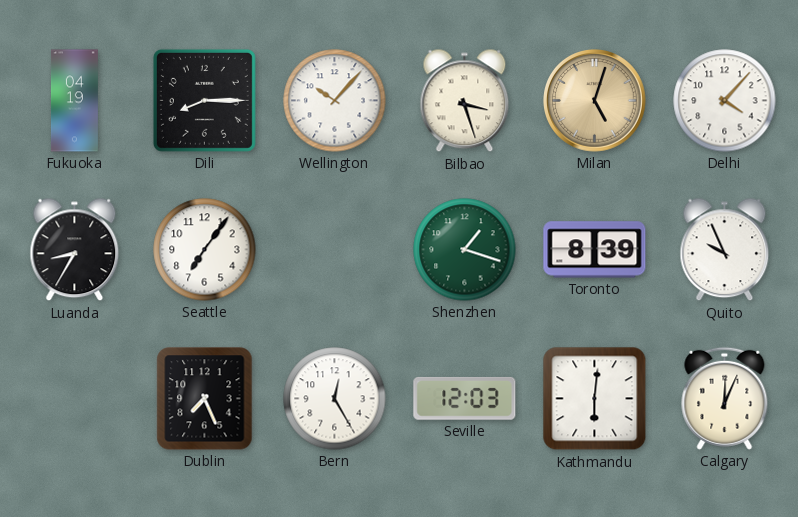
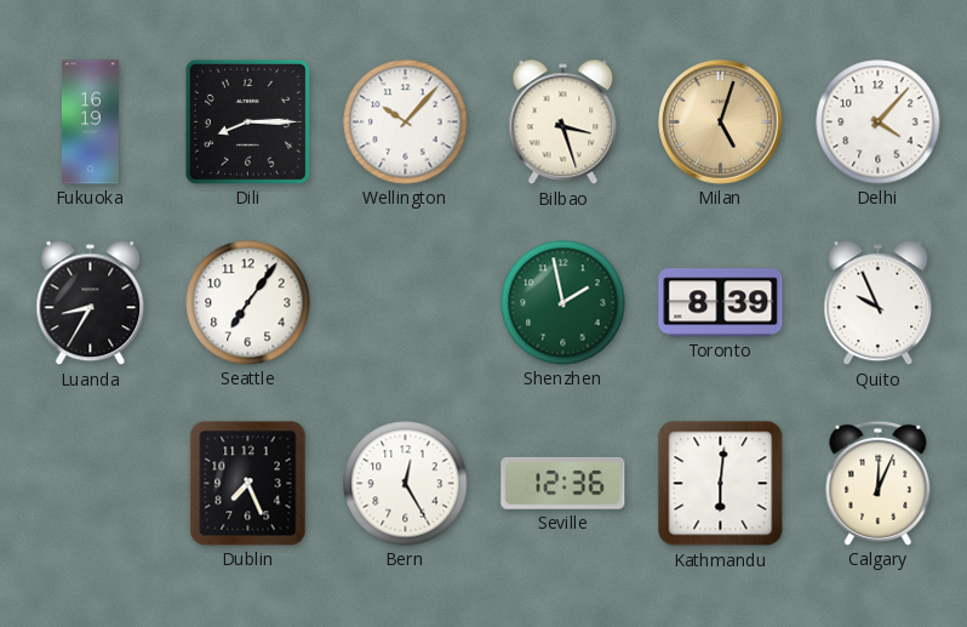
Fukuoka: 04:19 -> 16:19 (90, 122)
Shenzhen: 1:18 -> 1:58 (563, 303)
Seville: 12:03 -> 12:36 (563, 483)
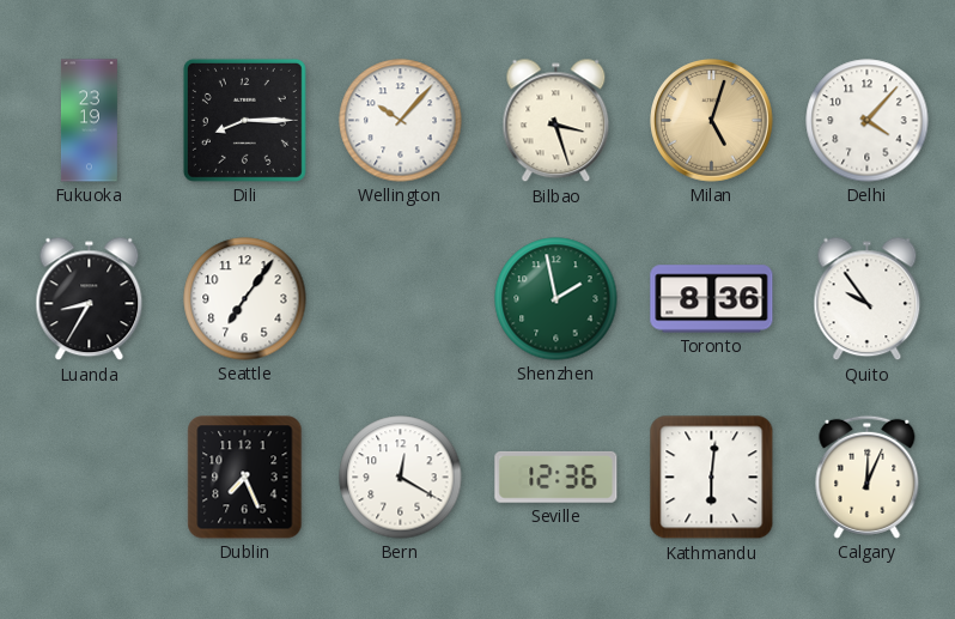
Fukuoka: 16:19 -> 23:19 (89, 121)
Toronto: 8:39 -> 8:36 (712, 299)
Quito: 9:56 -> 9:54 (868, 299)
Bern: 12:25 -> 12:20 (401, 478)
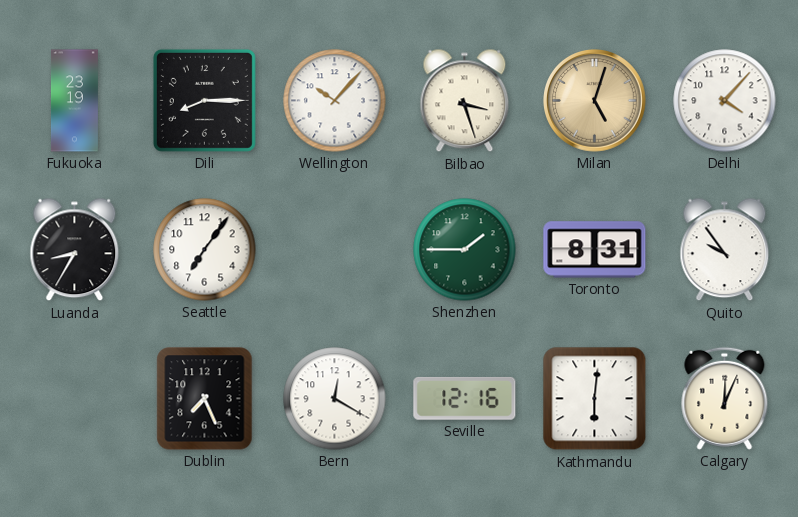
Shenzhen: 1:58 -> 1:45 (465, 250)
Toronto: 8:36 -> 8:31 (595, 250)
Seville: 12:36 -> 12:16 (465, 398)
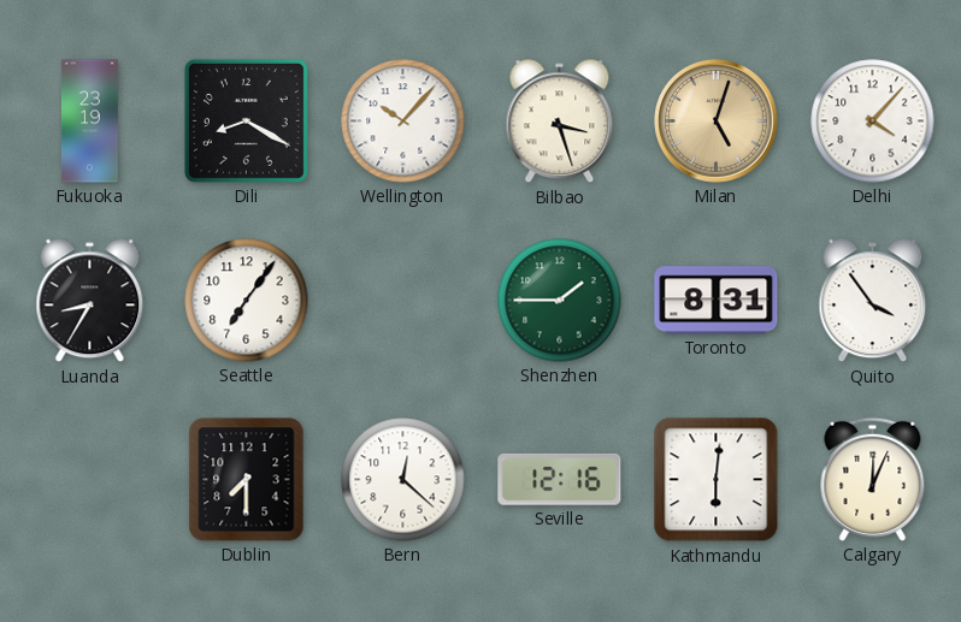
Dili: 8:15 -> 8:20 (246, 120)
Quito: 9:54 -> 3:54 (873, 301)
Dublin: 7:26 -> 7:30 (247, 480)
Bern: 12:20 -> 12:22 (403, 480)
